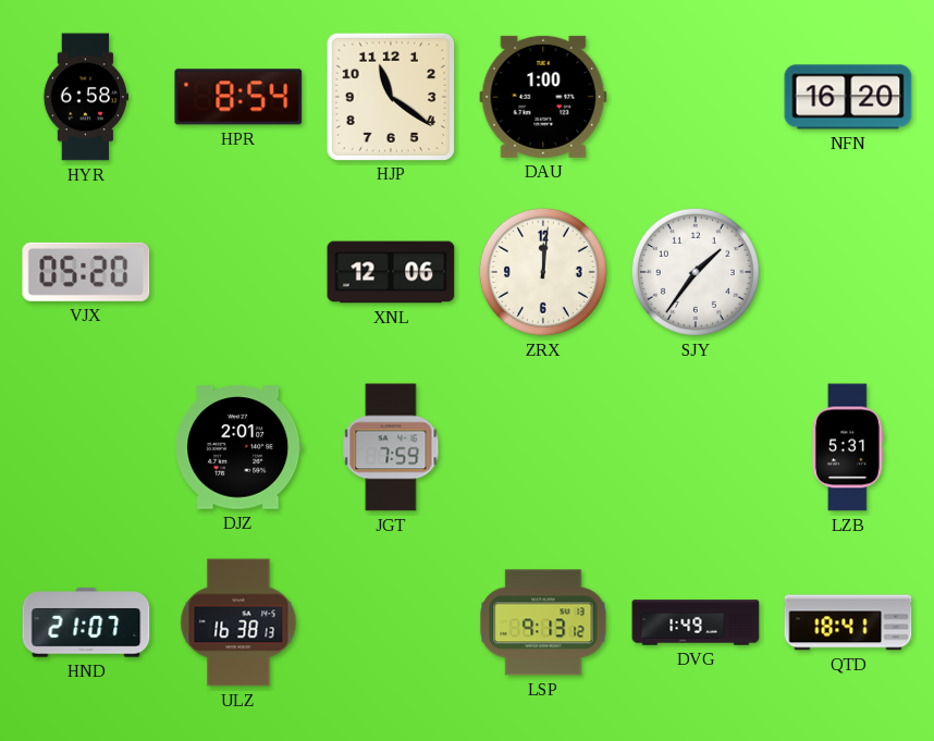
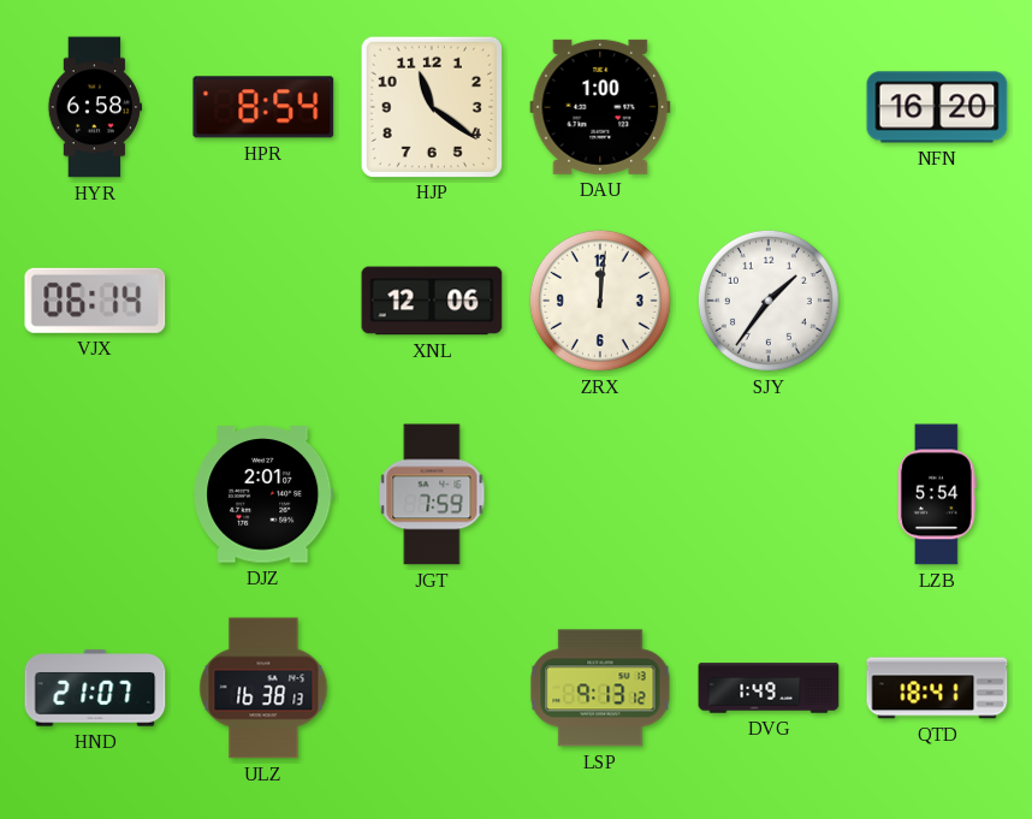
VJX: 05:20 -> 06:14 (95, 301)
LZB: 5:31 -> 5:54 (937, 494)
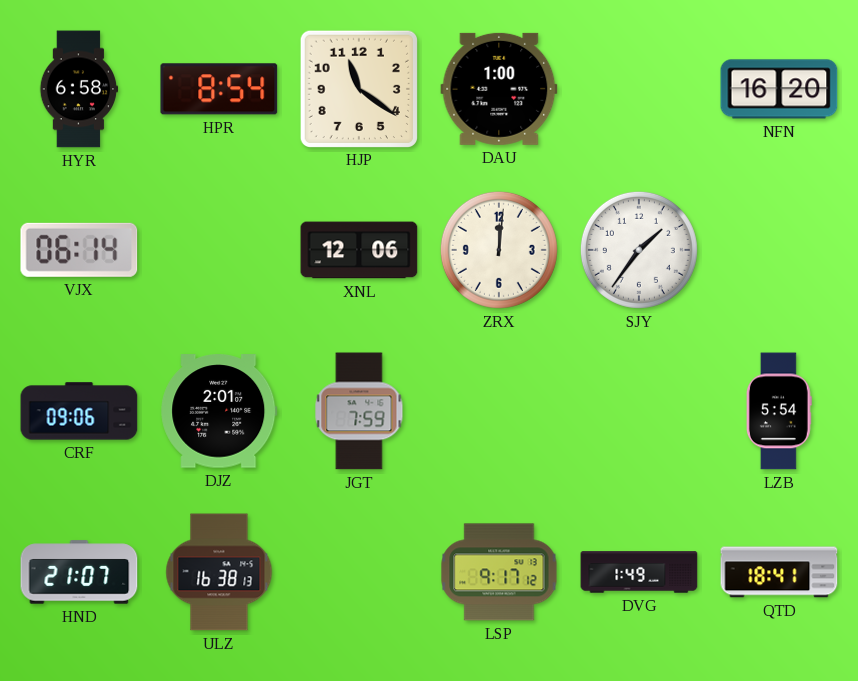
CRF: none -> 09:06 (79, 411)
LSP: 9:13 -> 9:17 (499, 572)
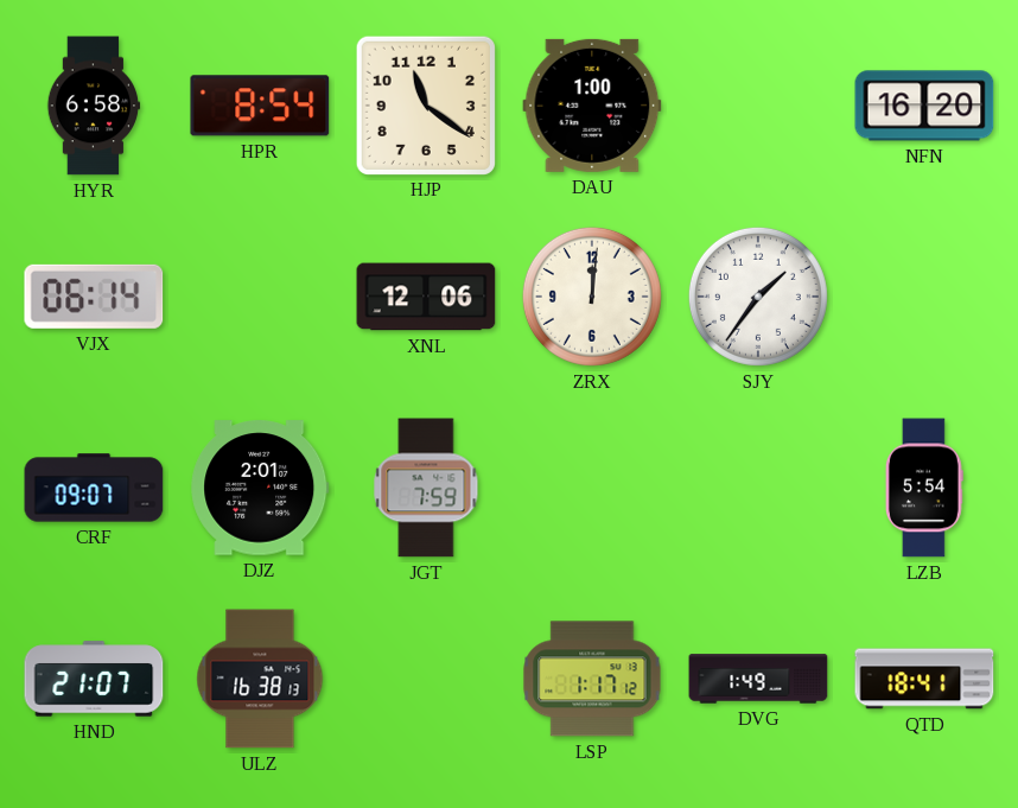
CRF: 09:06 -> 09:07 (94, 488)
LSP: 9:17 -> 1:17 (592, 679)
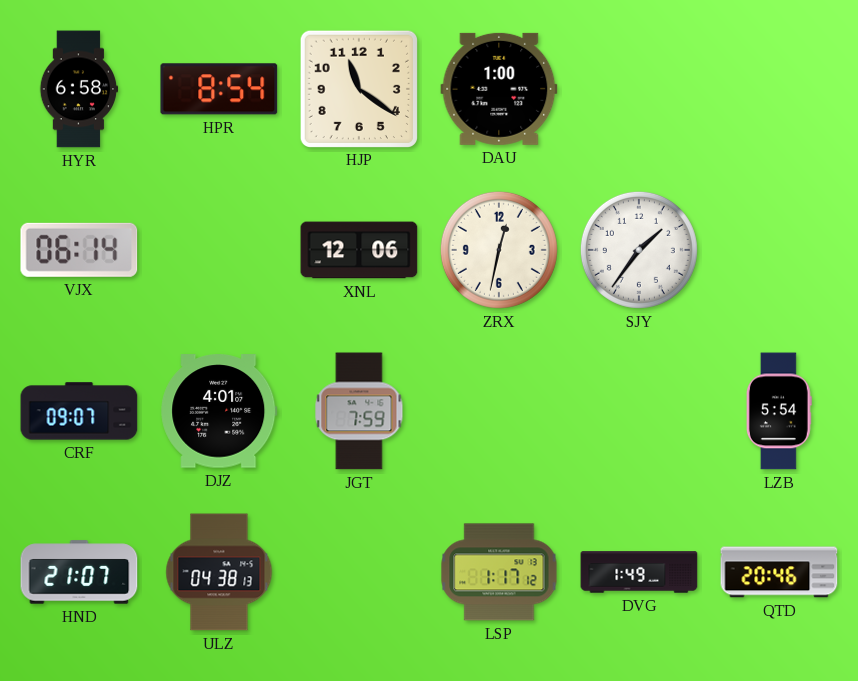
NFN: 16:20 -> none (924, 106)
ZRX: 12:01 -> 12:32 (499, 250)
DJZ: 2:01 -> 4:01 (219, 411)
ULZ: 16:38 -> 04:38 (219, 572)
QTD: 18:41 -> 20:46 (779, 572)
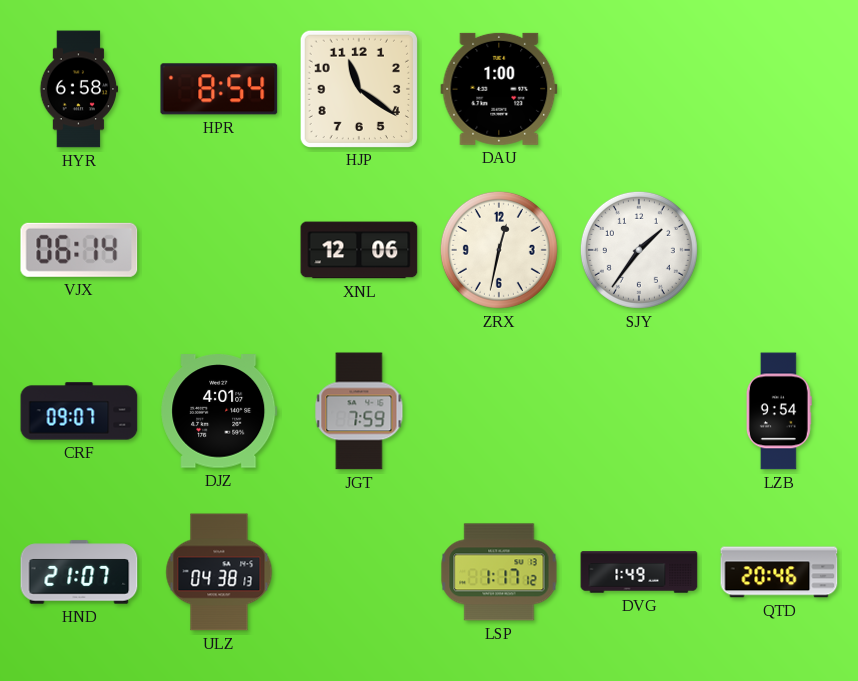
LZB: 5:54 -> 9:54 (779, 411)
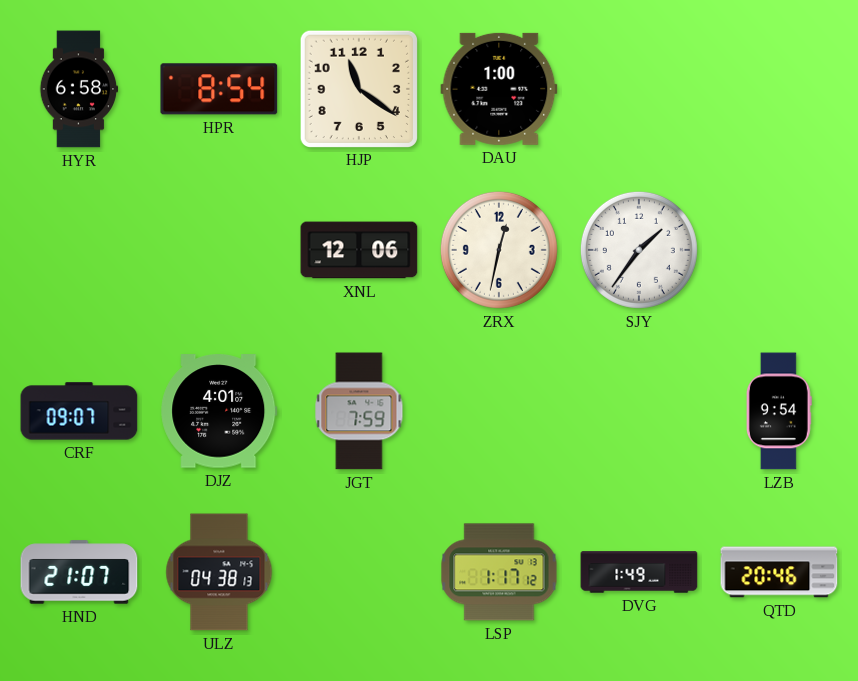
VJX: 06:14 -> none (79, 250)
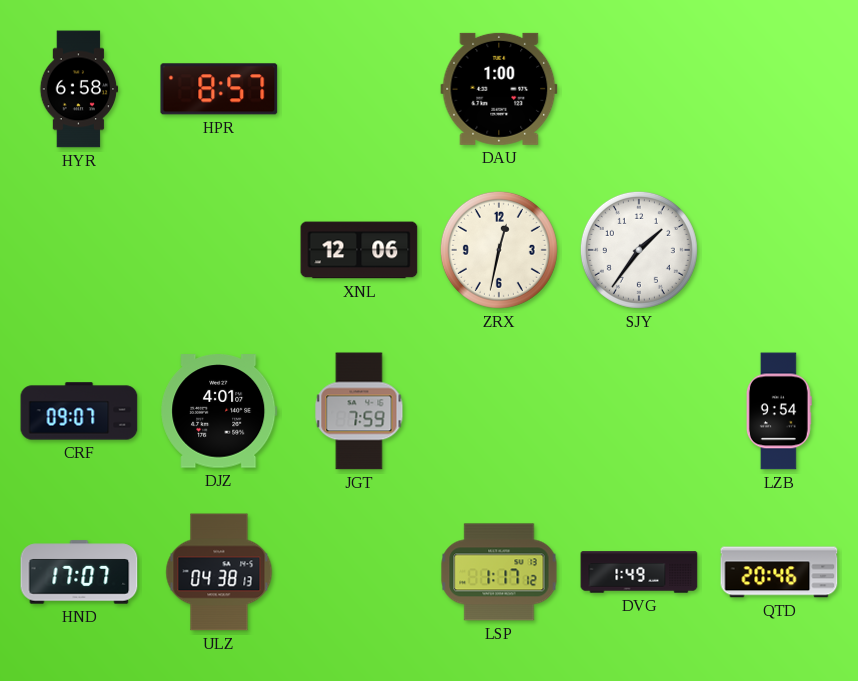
HPR: 8:54 -> 8:57 (219, 89)
HJP: 11:21 -> none (358, 88)
HND: 21:07 -> 17:07 (79, 572)
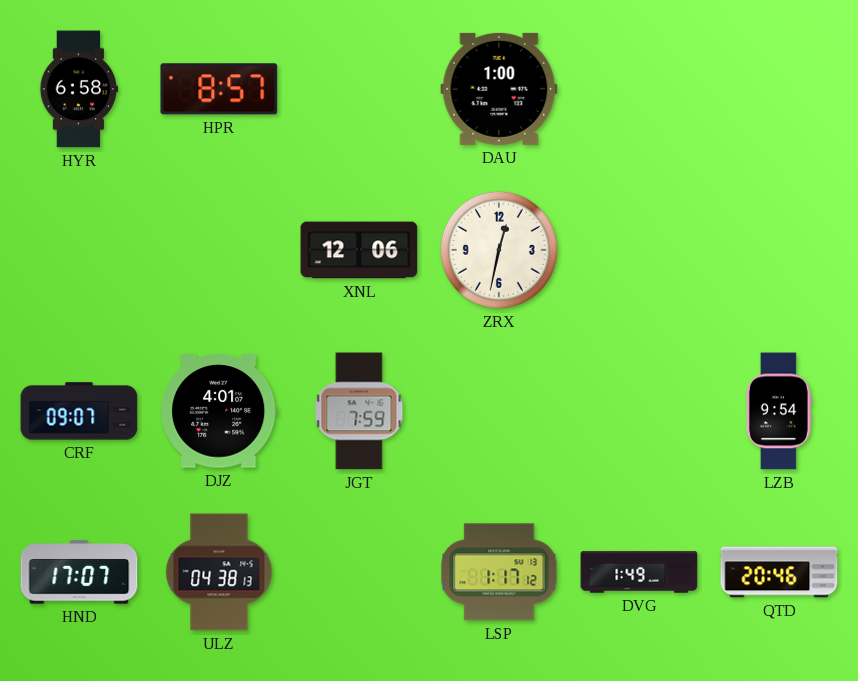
SJY: 1:36 -> none (639, 250)
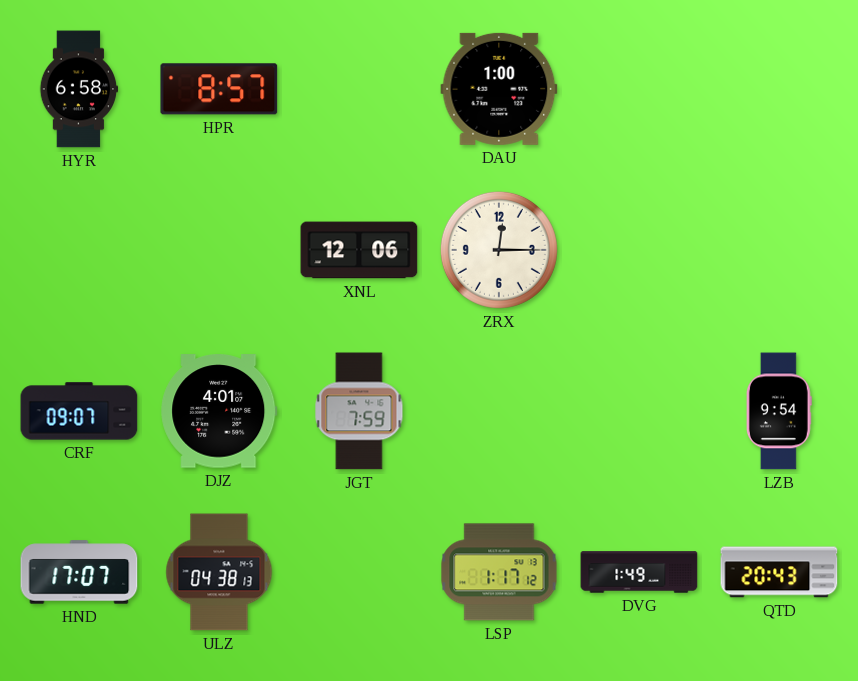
ZRX: 12:32 -> 12:15 (499, 250)
QTD: 20:46 -> 20:43 (779, 572)
